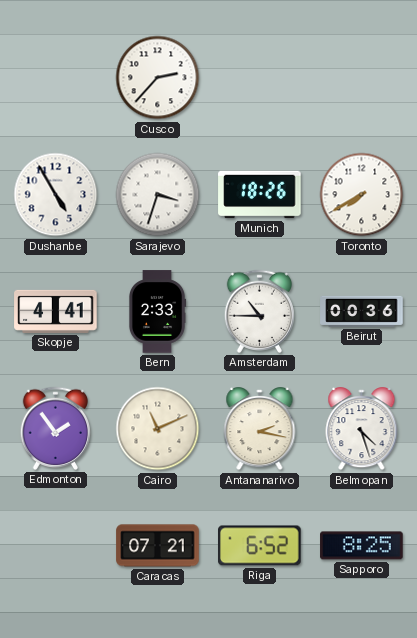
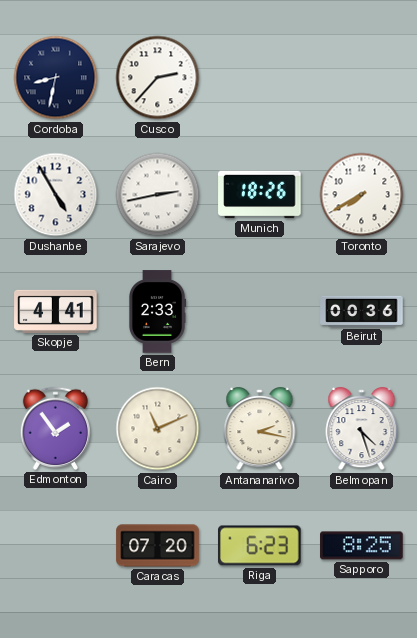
Cordoba: none -> 8:32 (56, 78)
Sarajevo: 3:33 -> 2:43 (158, 195)
Amsterdam: 10:45 -> none (259, 311)
Caracas: 07:21 -> 07:20 (158, 546)
Riga: 6:52 -> 6:23 (260, 546)
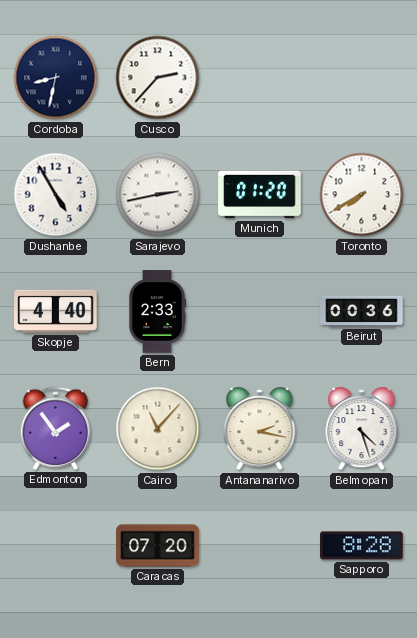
Munich: 18:26 -> 01:20 (260, 195)
Skopje: 4:41 -> 4:40 (56, 311)
Cairo: 11:11 -> 11:07 (158, 429)
Riga: 6:23 -> none (260, 546)
Sapporo: 8:25 -> 8:28 (362, 546)
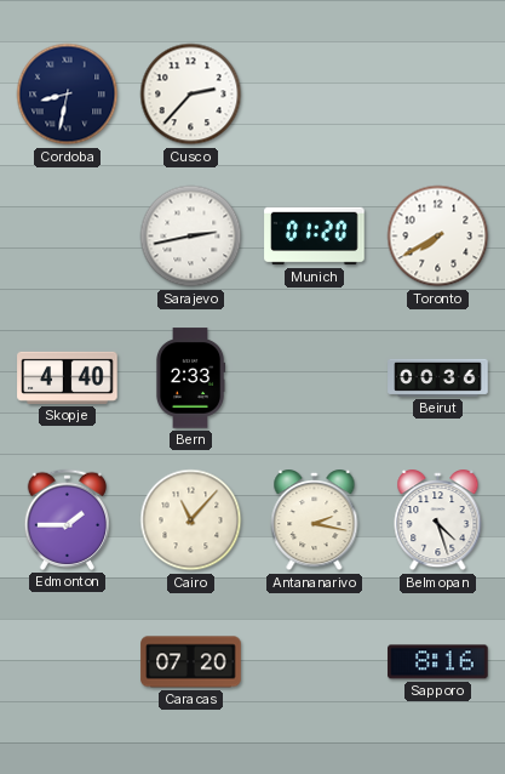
Dushanbe: 4:55 -> none (56, 195)
Edmonton: 1:54 -> 1:45 (67, 519)
Sapporo: 8:28 -> 8:16 (438, 662)
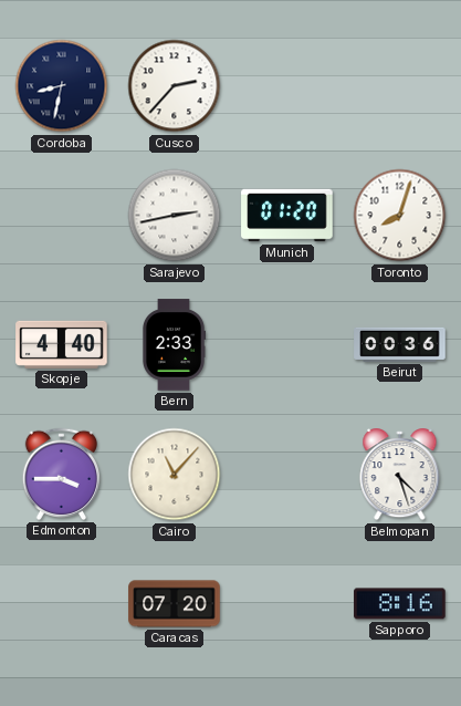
Toronto: 7:40 -> 8:03 (400, 216)
Edmonton: 1:45 -> 3:45 (61, 474)
Antananarivo: 2:17 -> none (315, 520)
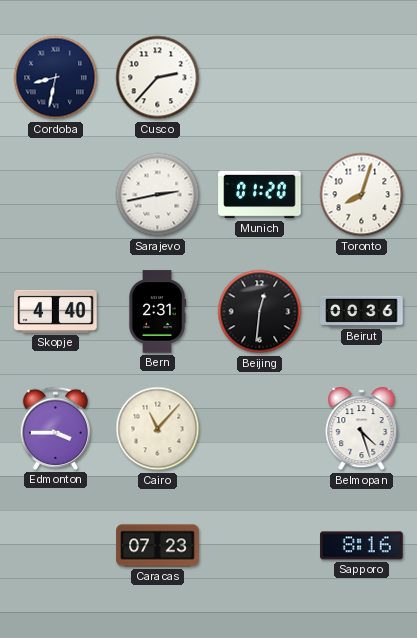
Bern: 2:33 -> 2:31 (157, 312)
Beijing: none -> 12:31 (260, 312)
Caracas: 07:20 -> 07:23 (158, 546)
